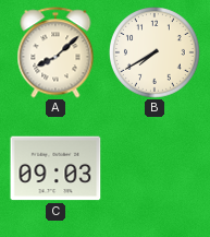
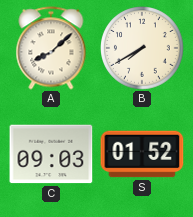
S: none -> 01:52 (142, 154)
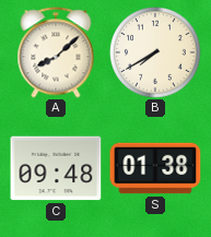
C: 09:03 -> 09:48 (56, 168)
S: 01:52 -> 01:38 (155, 168)
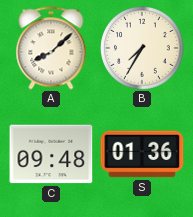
B: 7:40 -> 7:35 (143, 49)
S: 01:38 -> 01:36 (142, 154)
